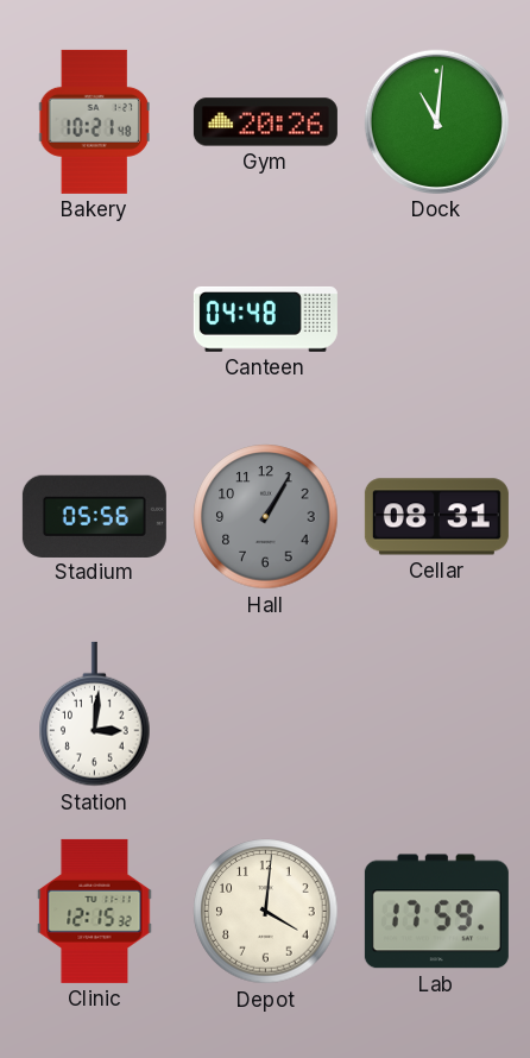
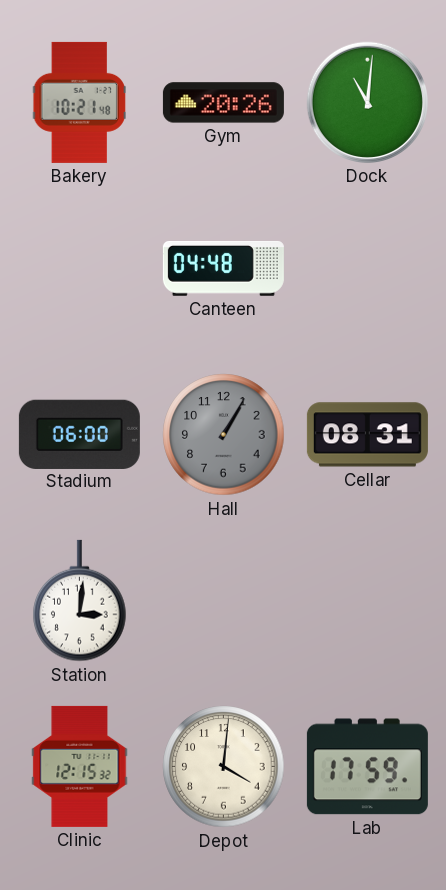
Stadium: 05:56 -> 06:00 (79, 434)
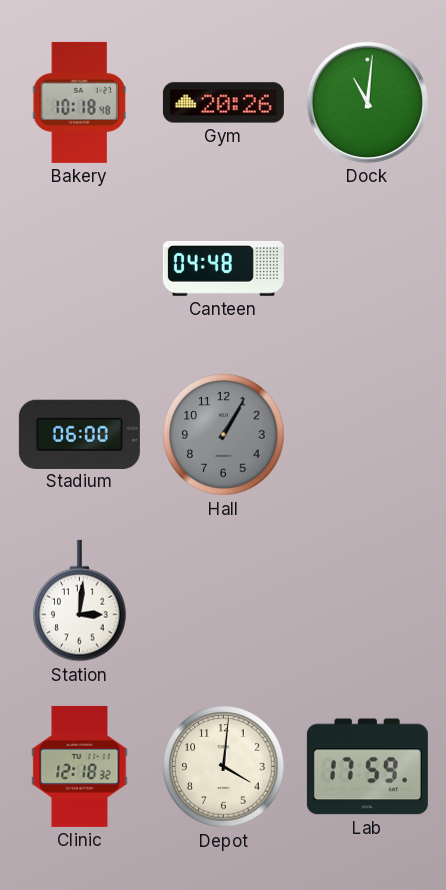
Bakery: 10:21 -> 10:18 (79, 102)
Cellar: 08:31 -> none (367, 435)
Clinic: 12:15 -> 12:18 (80, 766)
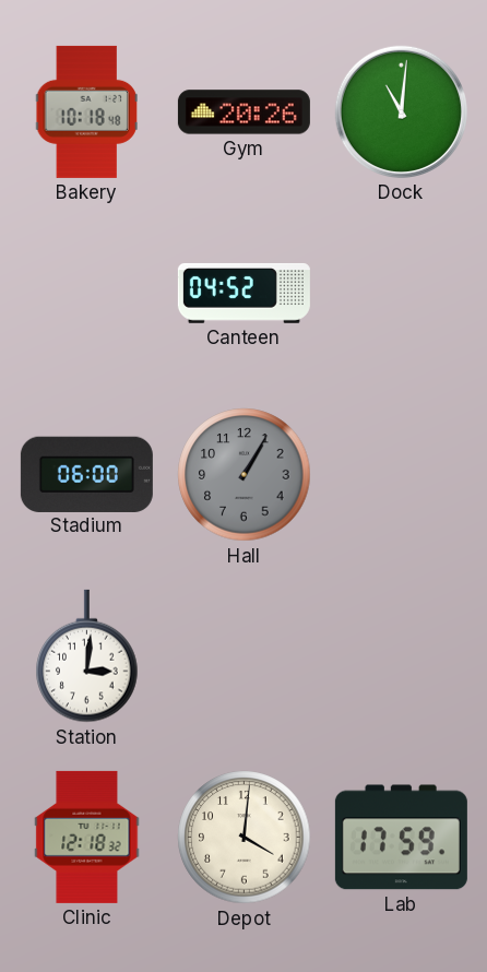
Canteen: 04:48 -> 04:52 (243, 294)
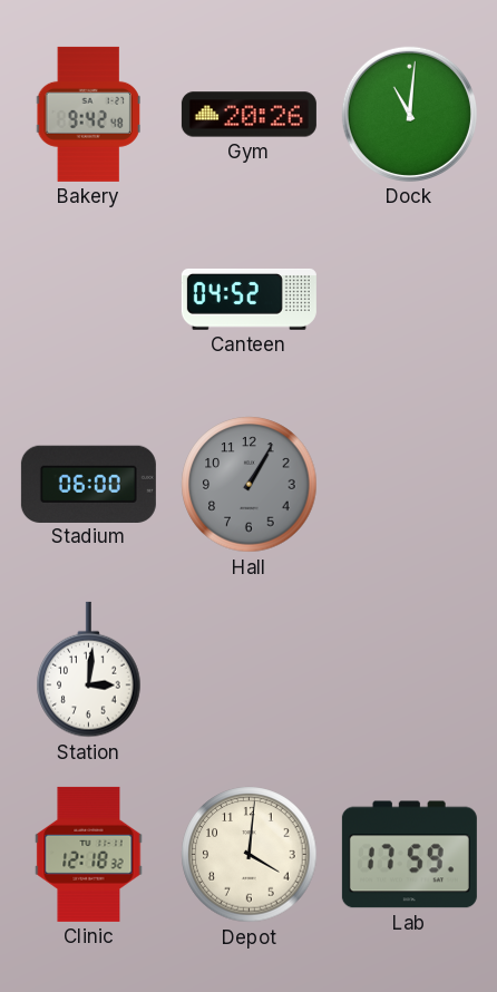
Bakery: 10:18 -> 9:42 (88, 114)
